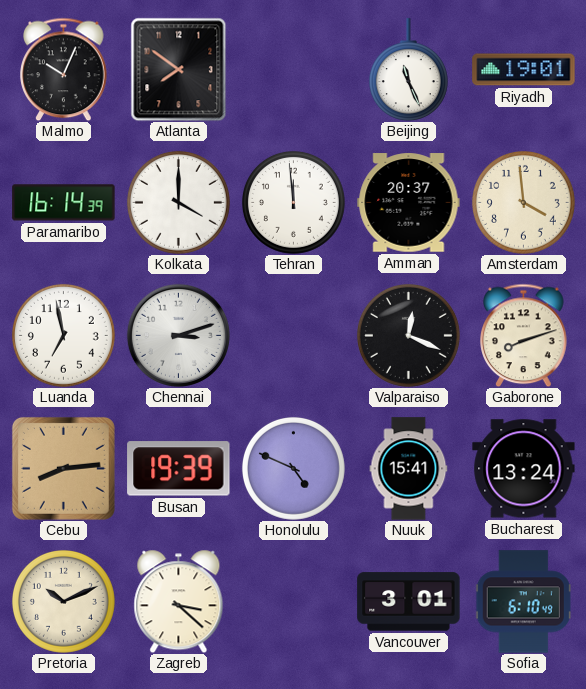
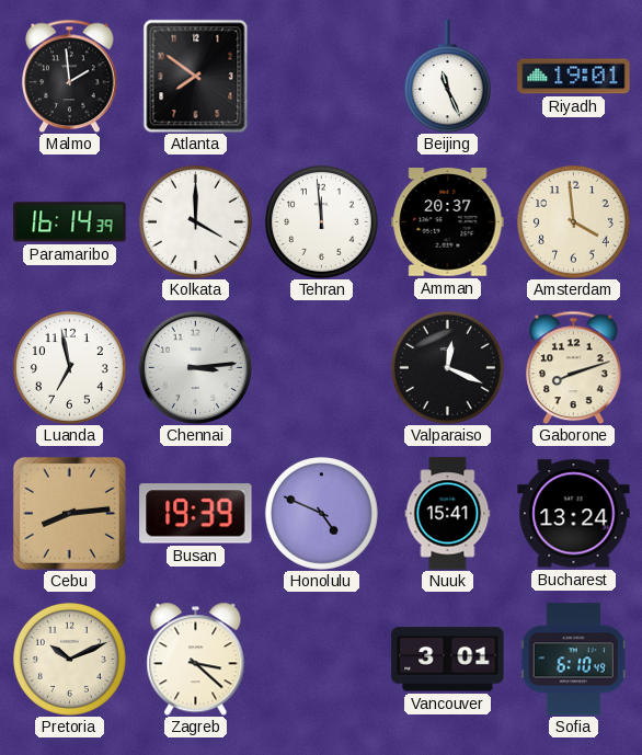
Malmo: 10:04 -> 1:59 (70, 76)
Chennai: 3:12 -> 3:14 (195, 367)
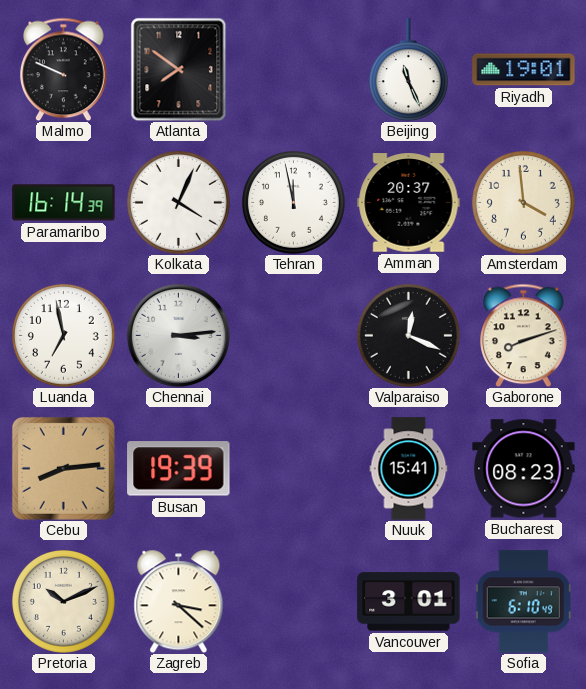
Malmo: 1:59 -> 9:49 (64, 69)
Kolkata: 4:00 -> 4:04 (178, 202)
Tehran: 11:59 -> 11:58 (293, 202)
Honolulu: 4:49 -> none (321, 513)
Bucharest: 13:24 -> 08:23 (524, 469)
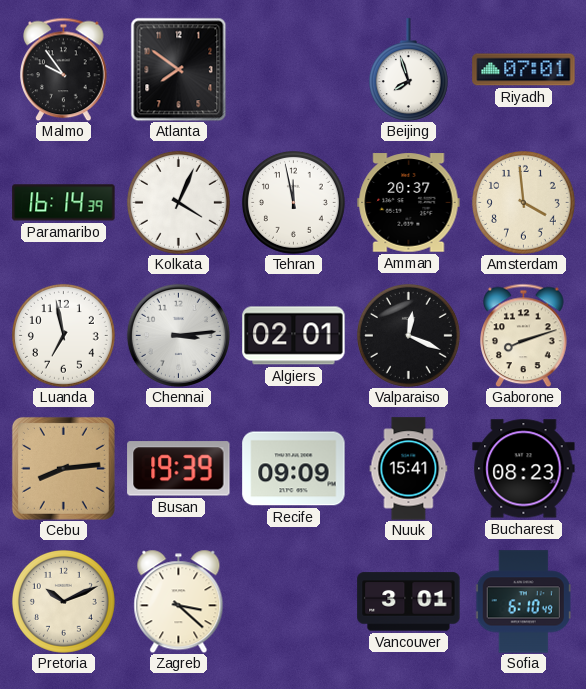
Malmo: 9:49 -> 9:54 (64, 69)
Beijing: 11:26 -> 7:57 (408, 70)
Riyadh: 19:01 -> 07:01 (524, 70)
Algiers: none -> 02:01 (294, 336)
Recife: none -> 09:09 (294, 469)
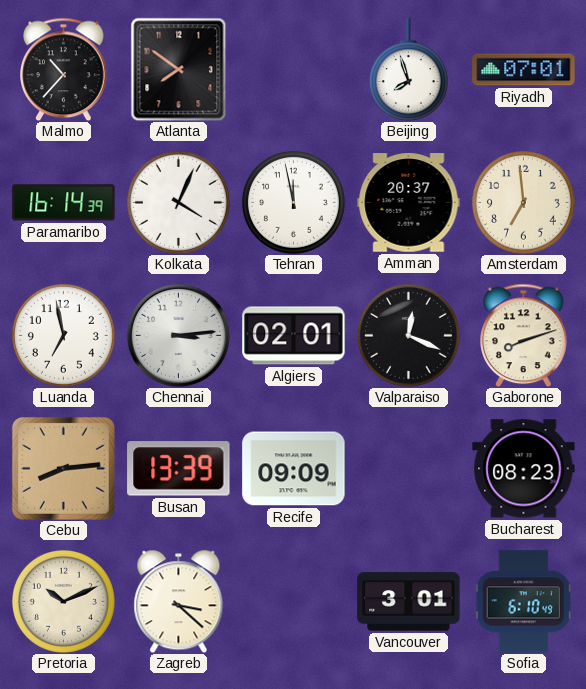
Malmo: 9:54 -> 10:37 (64, 69)
Amsterdam: 3:59 -> 6:59 (523, 202)
Busan: 19:39 -> 13:39 (179, 469)
Nuuk: 15:41 -> none (409, 469)
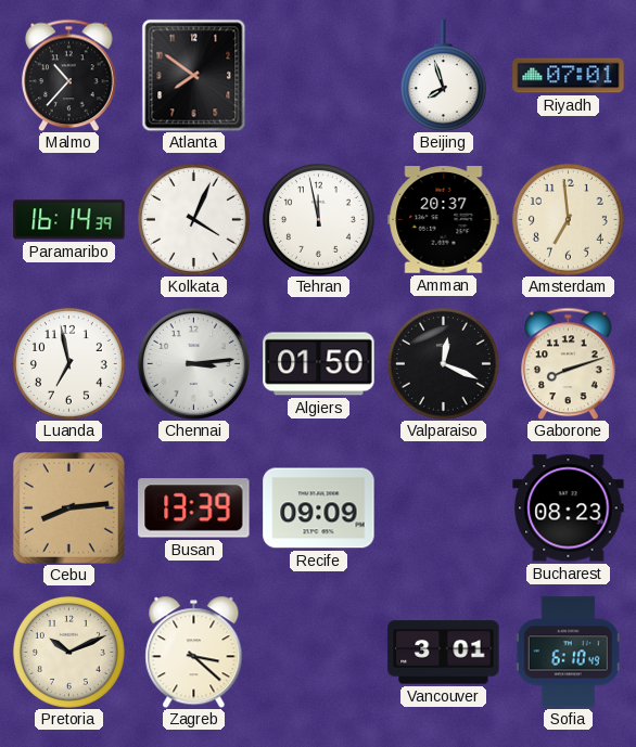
Algiers: 02:01 -> 01:50 (319, 364)
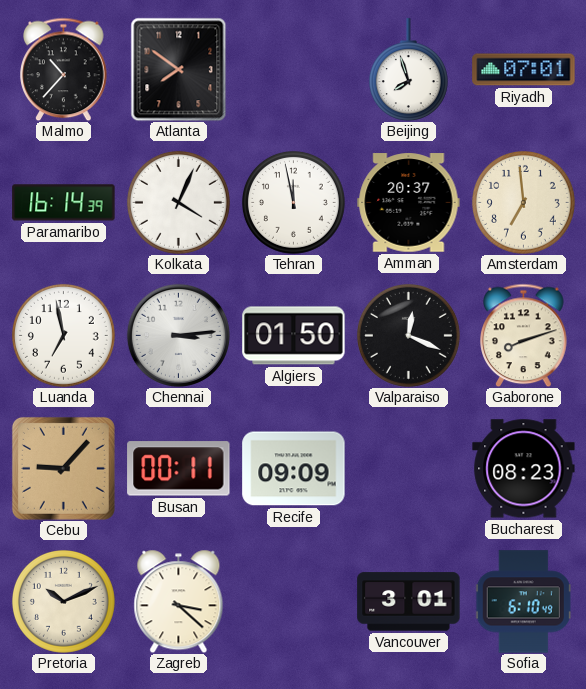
Cebu: 8:14 -> 9:07 (63, 468)
Busan: 13:39 -> 00:11 (179, 469)
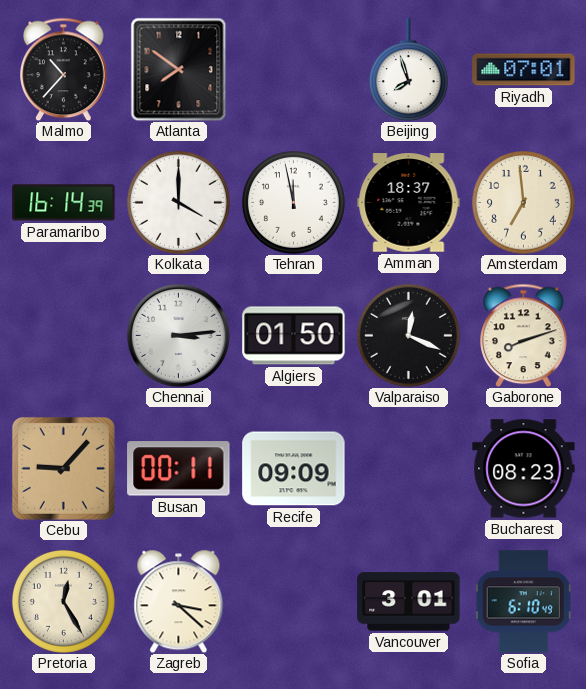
Kolkata: 4:04 -> 4:00 (178, 202)
Amman: 20:37 -> 18:37 (409, 203)
Luanda: 6:58 -> none (63, 335)
Pretoria: 10:11 -> 12:25 (63, 601)
